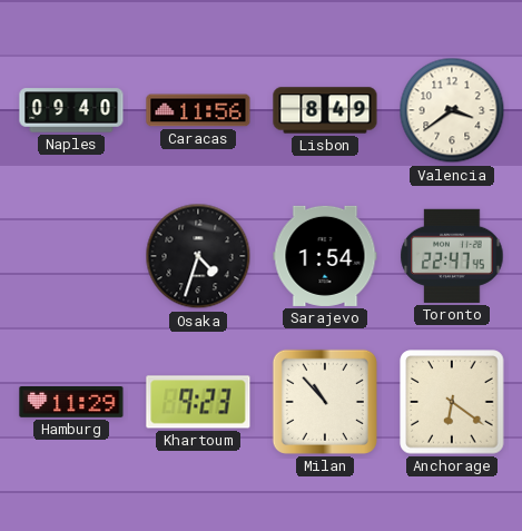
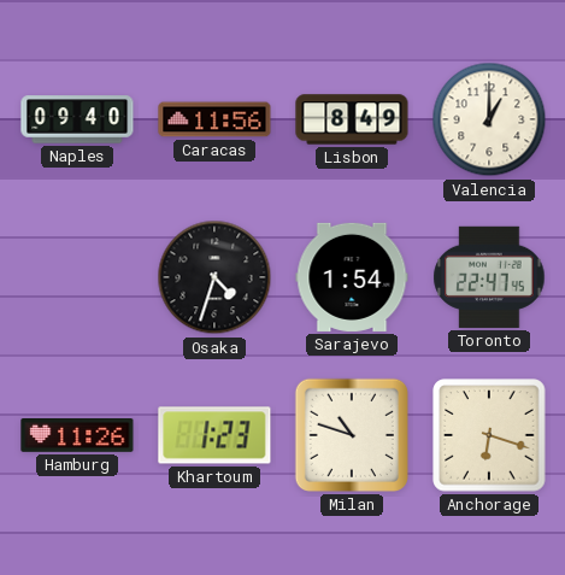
Valencia: 3:39 -> 1:00 (489, 119)
Hamburg: 11:29 -> 11:26 (77, 435)
Khartoum: 9:23 -> 1:23 (214, 435)
Milan: 10:53 -> 10:48 (352, 435)
Anchorage: 6:21 -> 6:18 (489, 435)
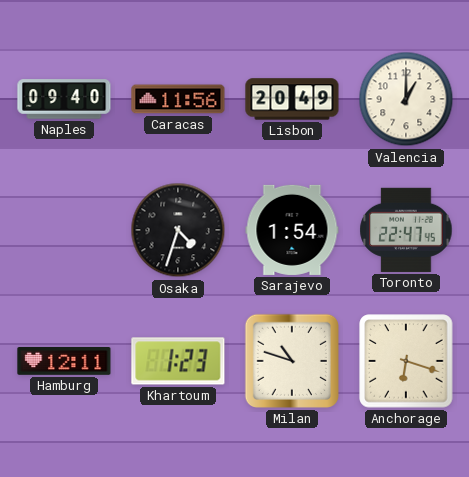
Lisbon: 8:49 -> 20:49 (292, 99)
Hamburg: 11:26 -> 12:11 (64, 361)
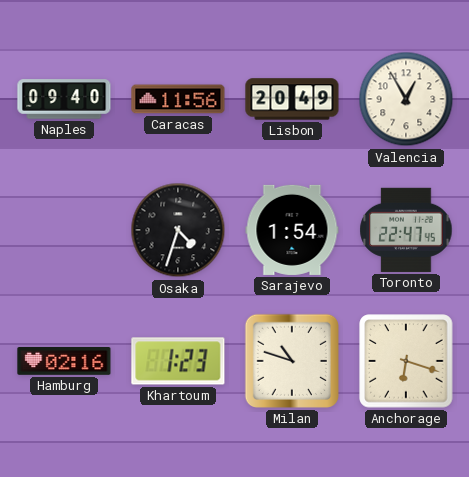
Valencia: 1:00 -> 12:55 (406, 99)
Hamburg: 12:11 -> 02:16 (64, 361)
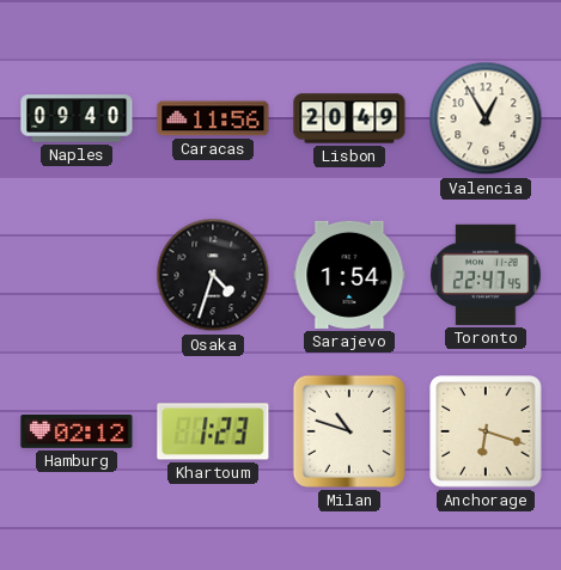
Hamburg: 02:16 -> 02:12 (77, 431)
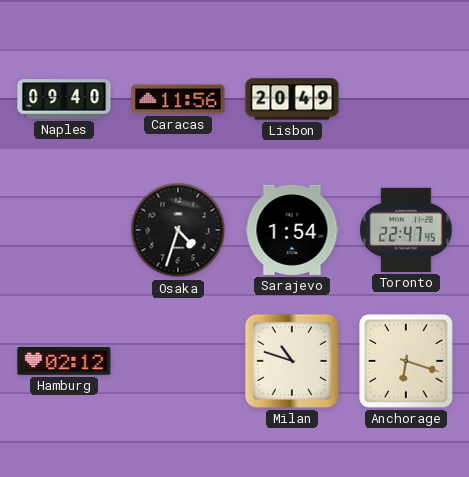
Valencia: 12:55 -> none (486, 118)
Khartoum: 1:23 -> none (213, 431)
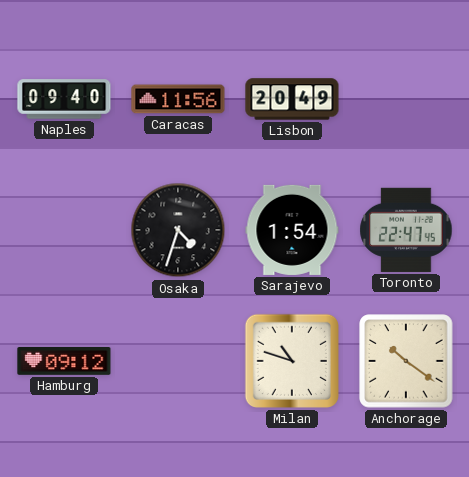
Hamburg: 02:12 -> 09:12 (64, 361)
Anchorage: 6:18 -> 10:21 (406, 361)
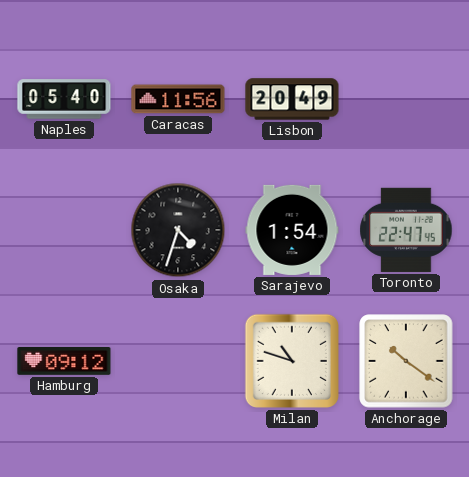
Naples: 09:40 -> 05:40 (64, 99)
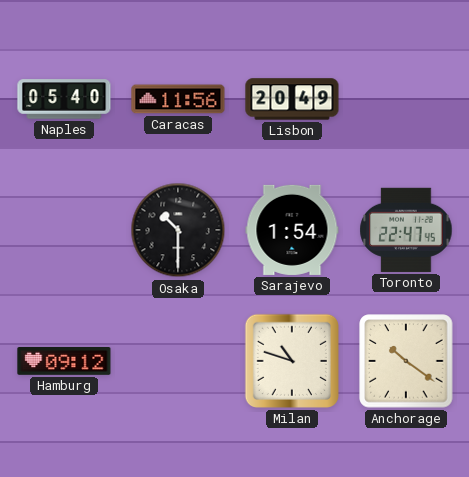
Osaka: 4:33 -> 10:30 (178, 230)
